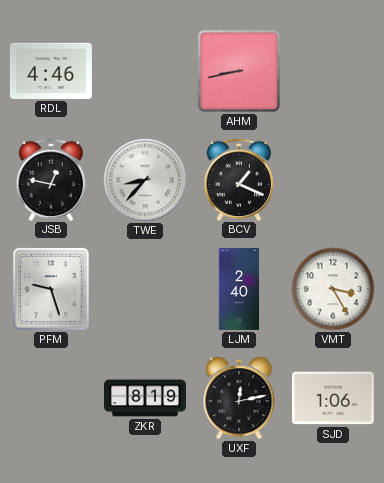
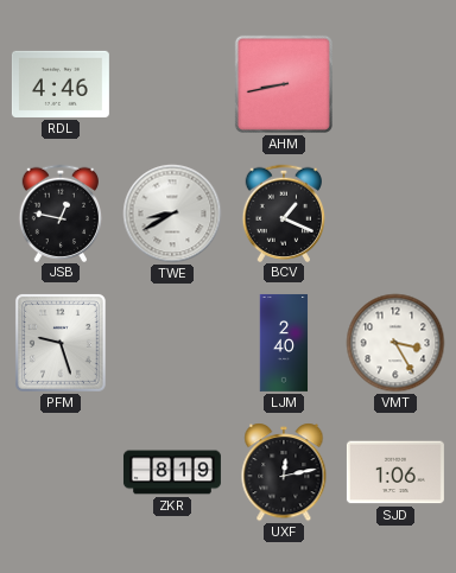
TWE: 8:37 -> 8:40 (172, 214)
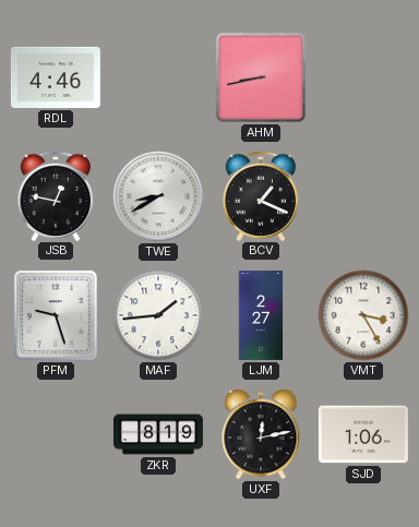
MAF: none -> 1:44 (158, 315)
LJM: 2:40 -> 2:27 (261, 315)
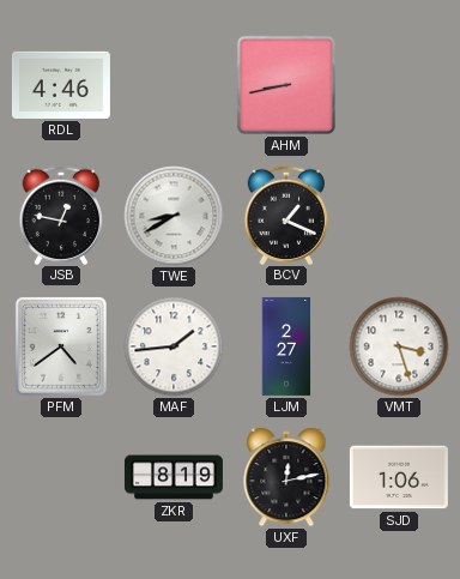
PFM: 9:27 -> 4:39 (61, 346)
VMT: 3:25 -> 3:27 (399, 346)
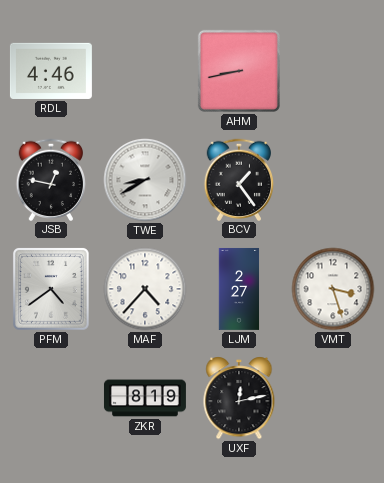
BCV: 1:19 -> 1:24 (238, 179)
MAF: 1:44 -> 4:37 (145, 289)
SJD: 1:06 -> none (399, 477)
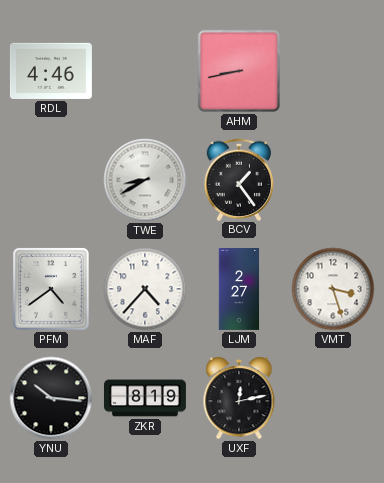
JSB: 12:47 -> none (50, 179)
YNU: none -> 10:16 (51, 398)
